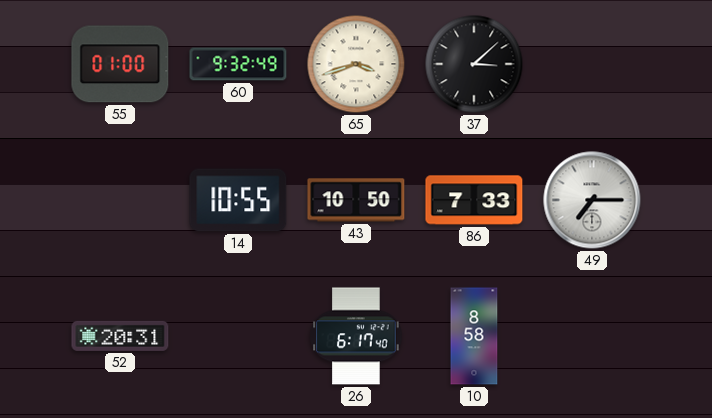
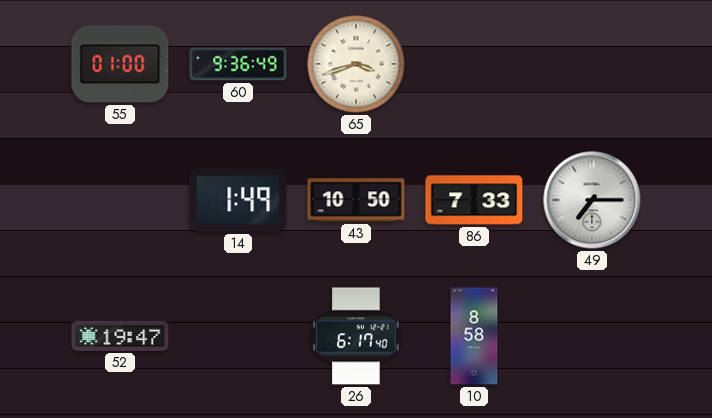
60: 9:32 -> 9:36 (238, 64)
37: 3:08 -> none (474, 64)
14: 10:55 -> 1:49 (238, 200)
52: 20:31 -> 19:47 (120, 336)
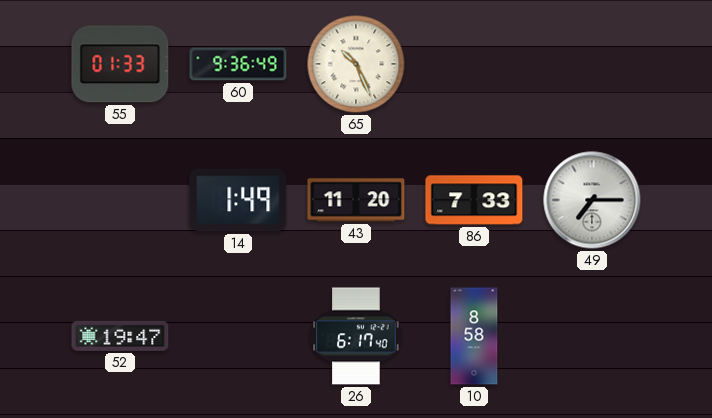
55: 01:00 -> 01:33 (120, 64)
65: 3:42 -> 10:26 (356, 64)
43: 10:50 -> 11:20 (356, 200)
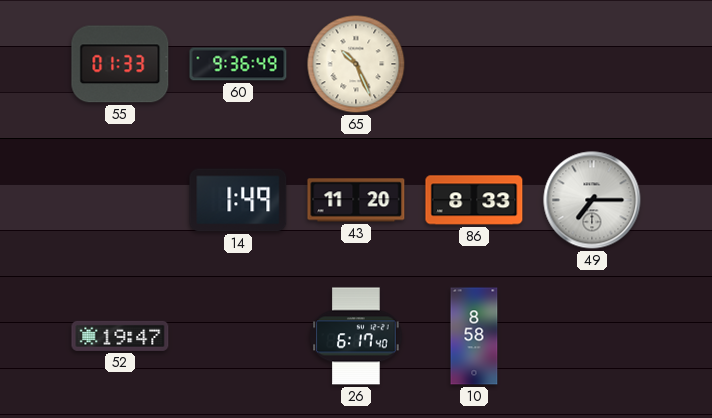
86: 7:33 -> 8:33 (474, 200)
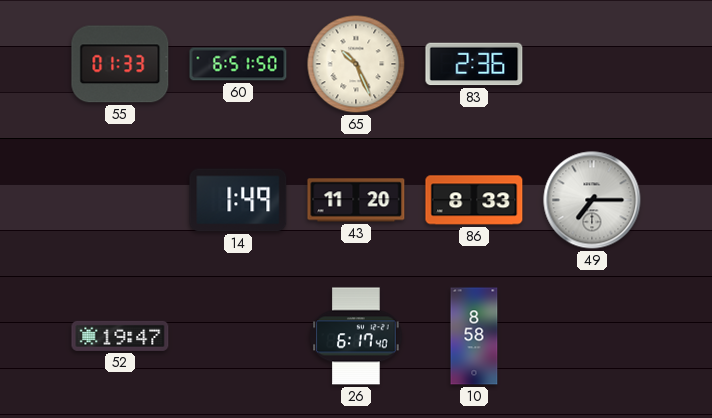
60: 9:36 -> 6:51 (238, 64)
83: none -> 2:36 (474, 64)
